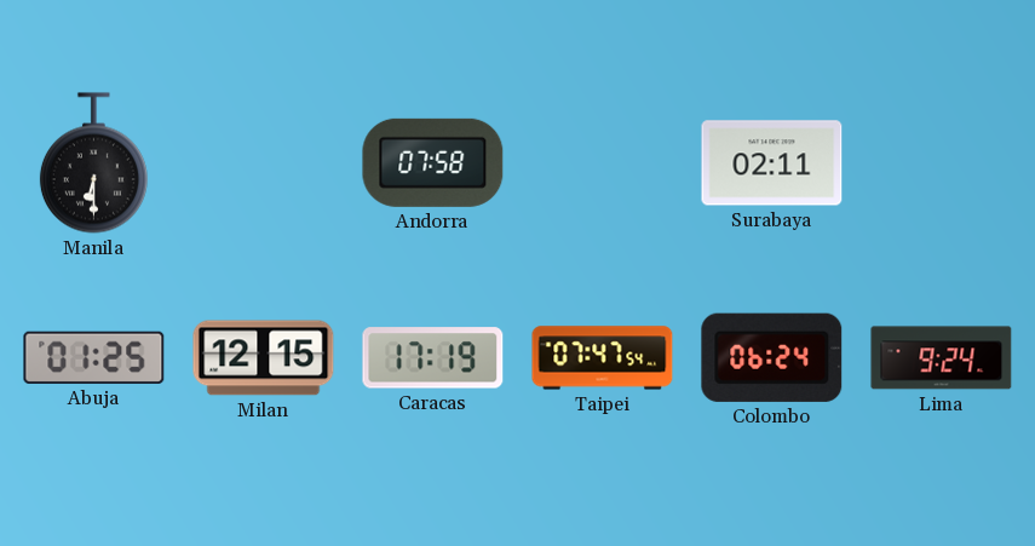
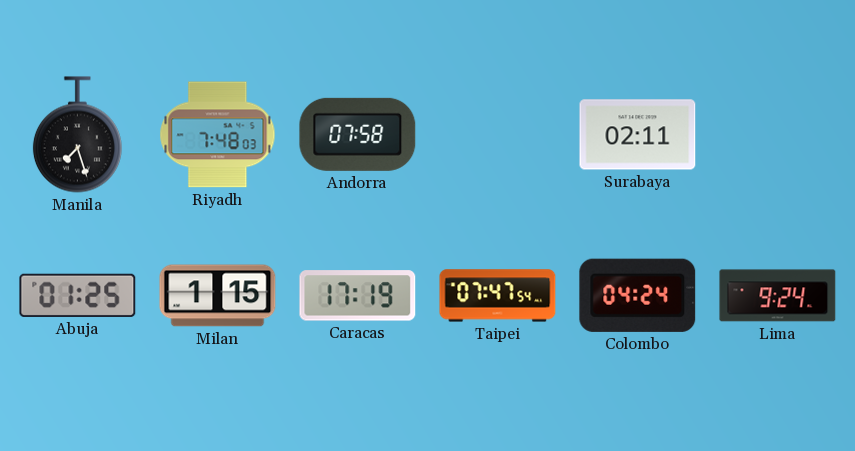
Manila: 6:30 -> 7:27 (77, 135)
Riyadh: none -> 7:48 (218, 135)
Milan: 12:15 -> 1:15 (218, 296)
Colombo: 06:24 -> 04:24 (638, 295)
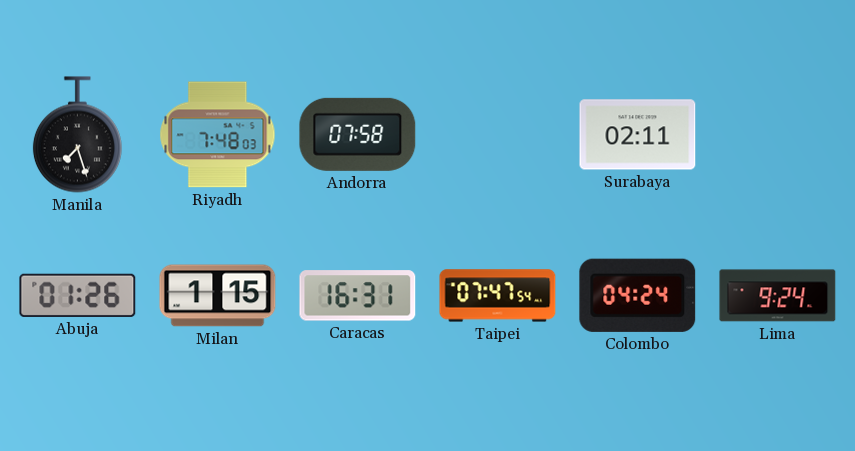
Abuja: 01:25 -> 01:26 (78, 295)
Caracas: 17:19 -> 16:31 (358, 296)
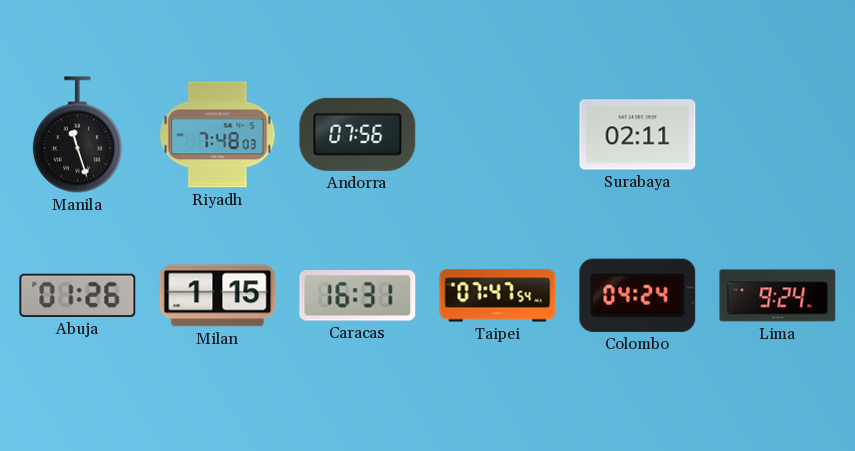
Manila: 7:27 -> 11:27 (77, 135)
Andorra: 07:58 -> 07:56 (358, 134)
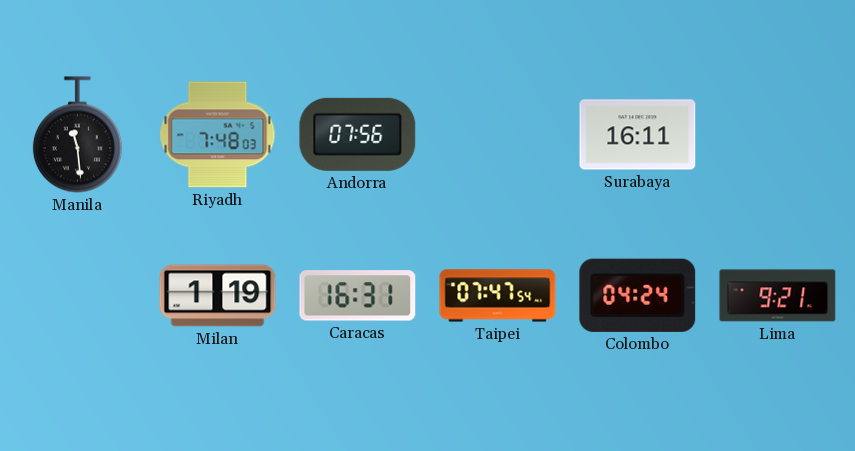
Manila: 11:27 -> 11:29 (77, 135)
Surabaya: 02:11 -> 16:11 (638, 135)
Abuja: 01:26 -> none (78, 295)
Milan: 1:15 -> 1:19 (218, 296)
Lima: 9:24 -> 9:21 (778, 296)
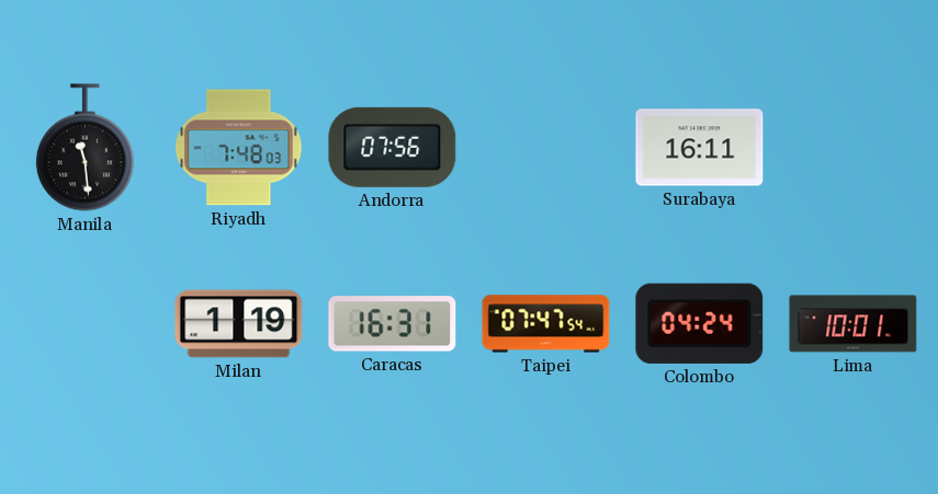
Lima: 9:21 -> 10:01 (854, 324)
